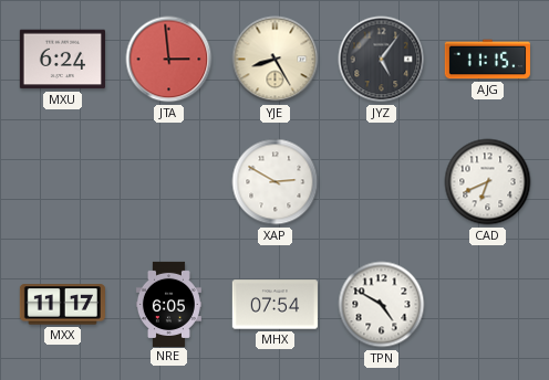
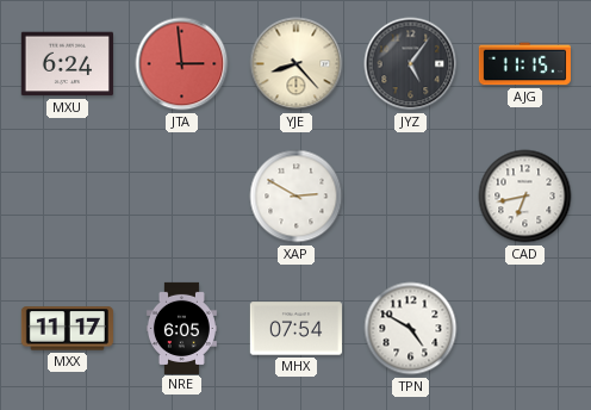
YJE: 8:25 -> 8:23 (297, 64)
CAD: 6:41 -> 6:43 (525, 197)
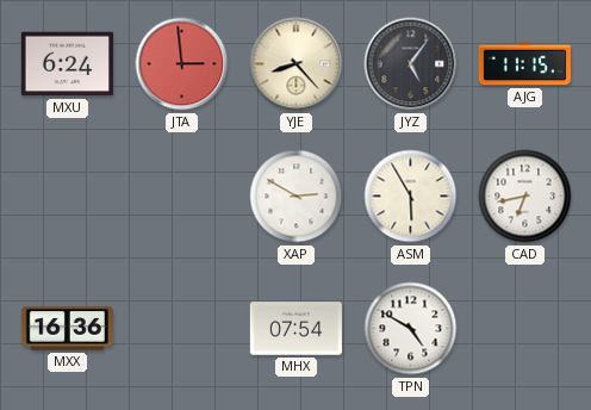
ASM: none -> 5:55 (411, 197)
MXX: 11:17 -> 16:36 (67, 329)
NRE: 6:05 -> none (181, 328)
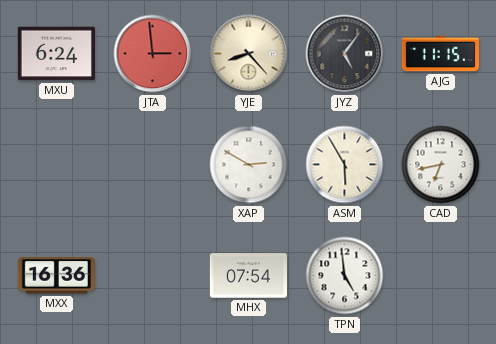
TPN: 4:50 -> 4:59 (345, 276)
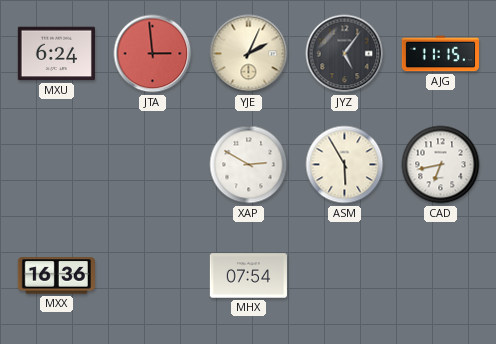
YJE: 8:23 -> 2:04 (249, 54)
TPN: 4:59 -> none (345, 276)
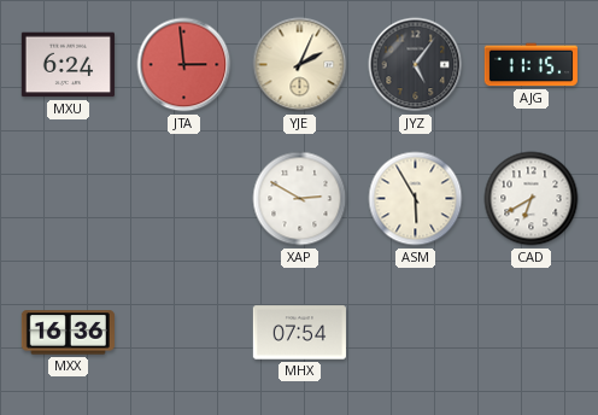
CAD: 6:43 -> 6:40 (532, 199)
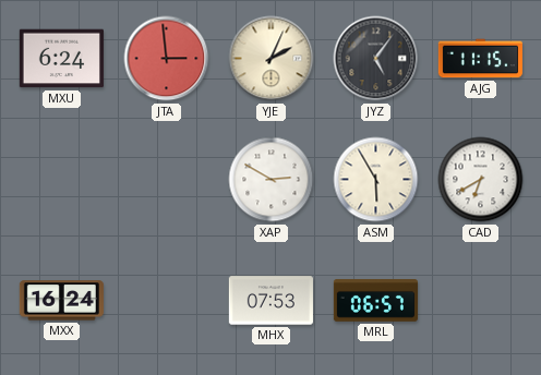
MXX: 16:36 -> 16:24 (61, 301)
MHX: 07:54 -> 07:53 (270, 301)
MRL: none -> 06:57 (375, 301)
